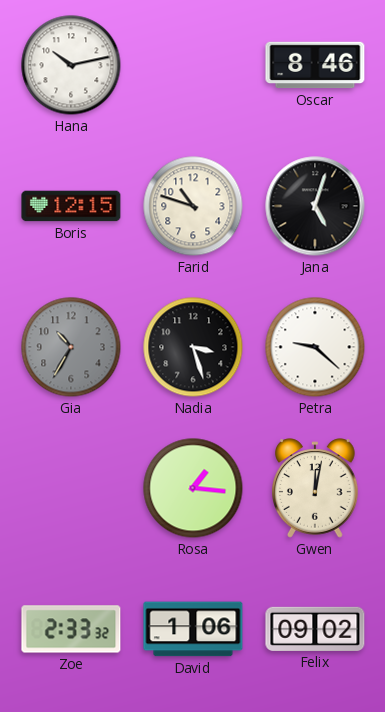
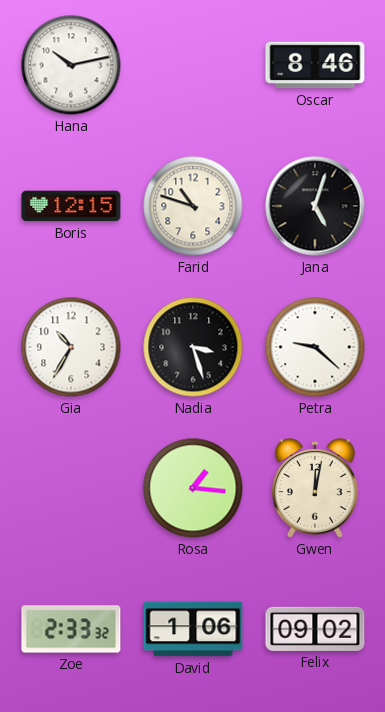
Gia dial: grey -> white (71, 347)
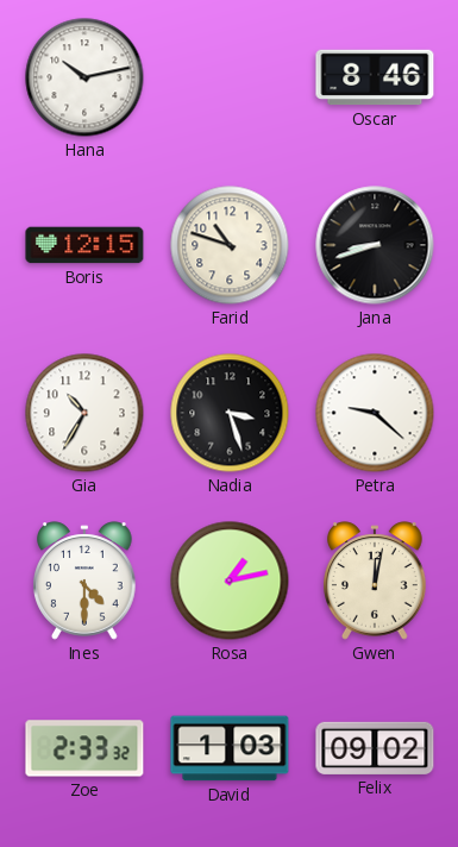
Jana: 5:03 -> 8:42 (375, 245)
Ines: none -> 4:30 (86, 581)
Rosa: 1:16 -> 1:13 (230, 581)
David: 1:06 -> 1:03 (230, 748)
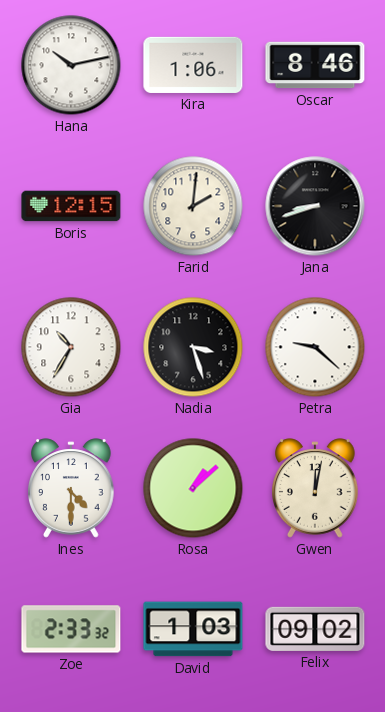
Kira: none -> 1:06 (193, 65)
Farid: 10:48 -> 2:01 (193, 206)
Rosa: 1:13 -> 1:08 (193, 488)
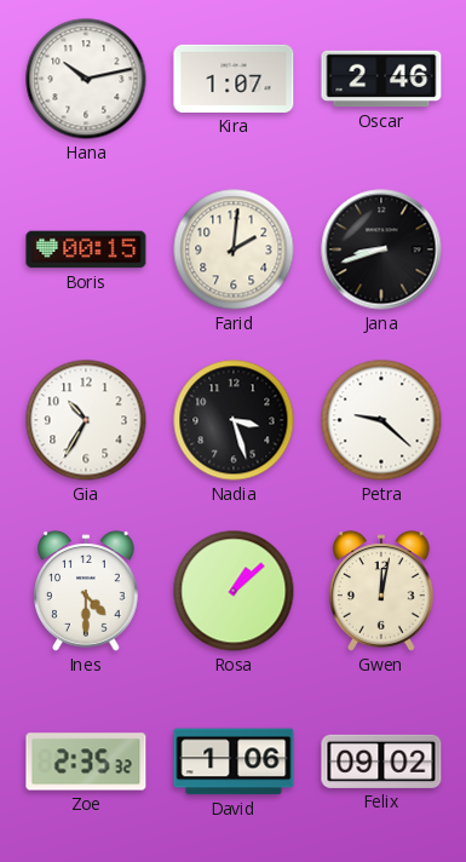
Kira: 1:06 -> 1:07 (234, 79)
Oscar: 8:46 -> 2:46 (381, 79)
Boris: 12:15 -> 00:15 (86, 249)
Zoe: 2:33 -> 2:35 (86, 762)
David: 1:03 -> 1:06 (234, 762)
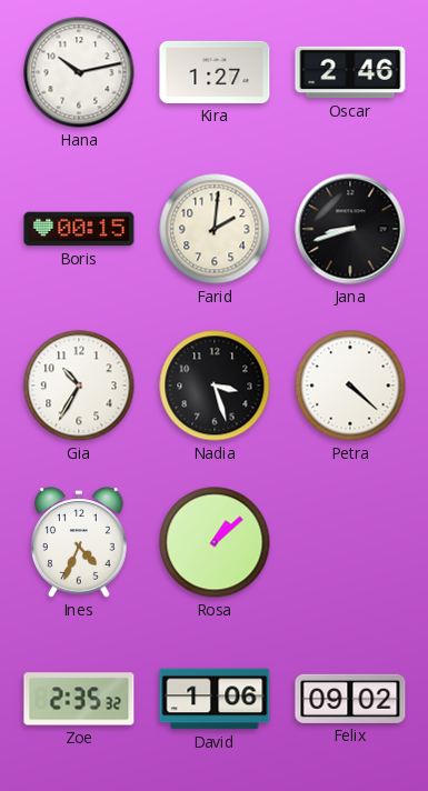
Kira: 1:07 -> 1:27 (215, 72)
Petra: 9:22 -> 4:22 (350, 386)
Ines: 4:30 -> 4:34 (80, 542)
Gwen: 12:02 -> none (382, 591)
